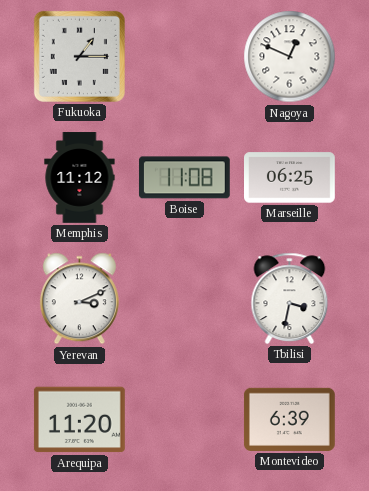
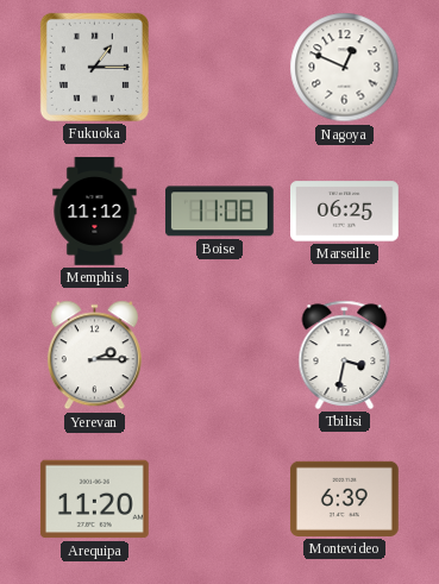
Yerevan: 3:11 -> 2:15 (94, 356)
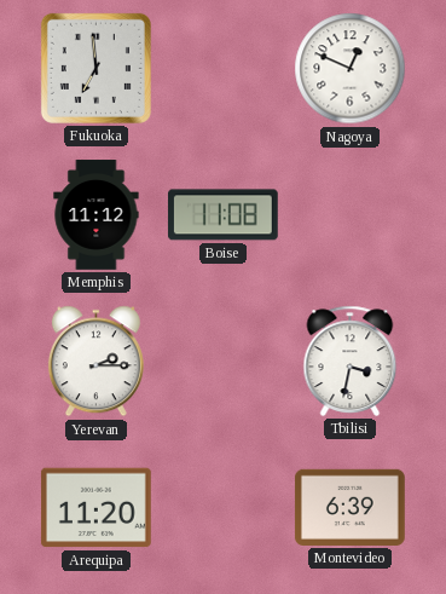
Fukuoka: 1:15 -> 6:59 (95, 68)
Marseille: 06:25 -> none (345, 212)
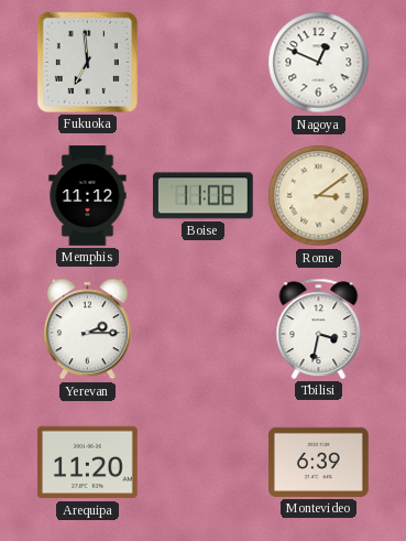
Rome: none -> 3:09 (319, 196)
